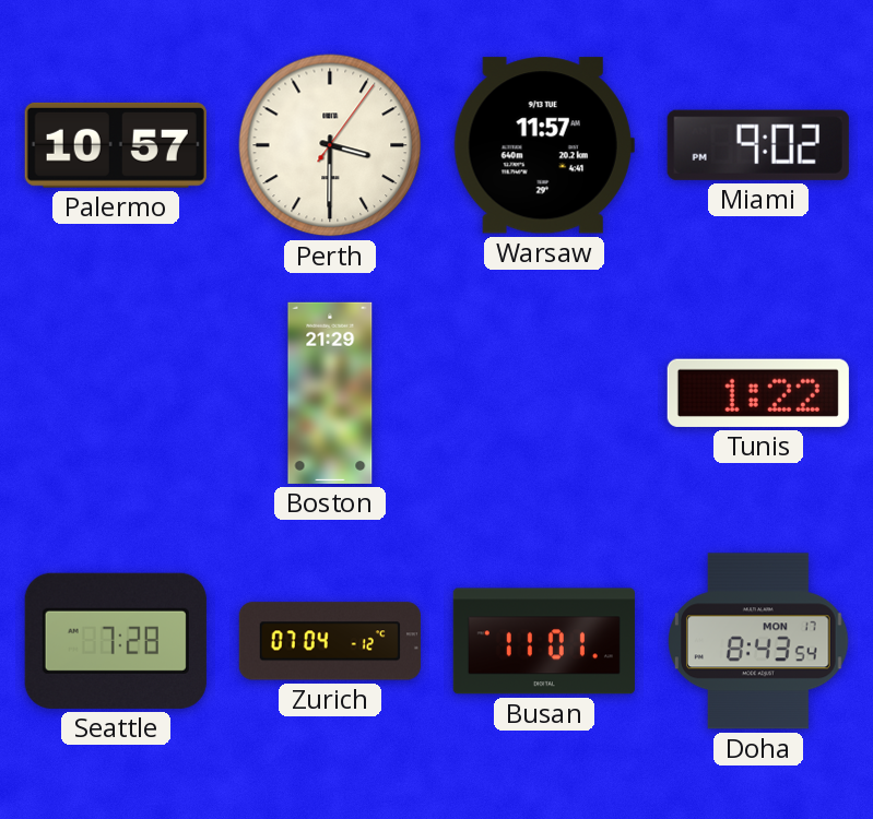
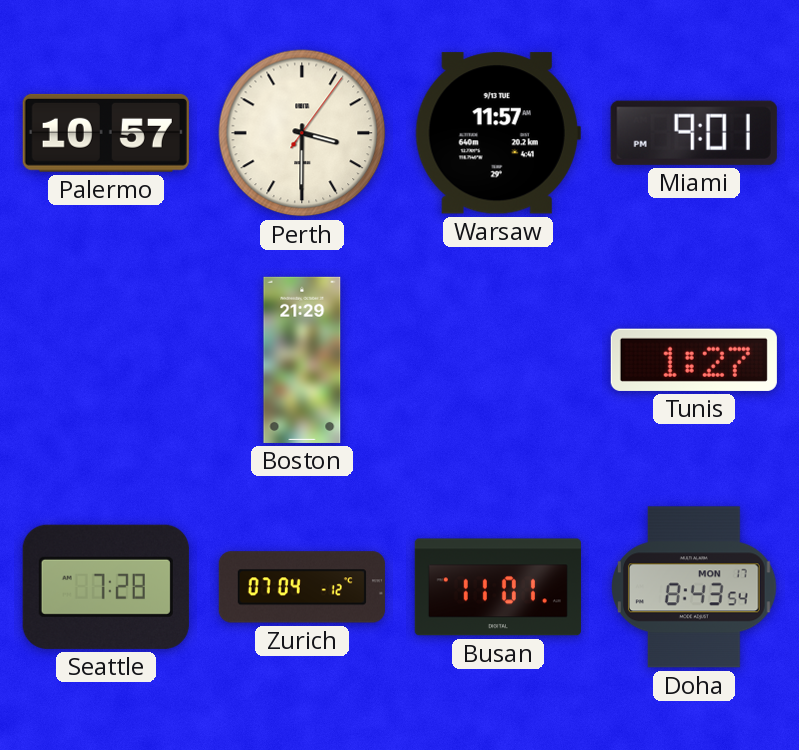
Miami: 9:02 -> 9:01 (694, 133)
Tunis: 1:22 -> 1:27 (694, 360)
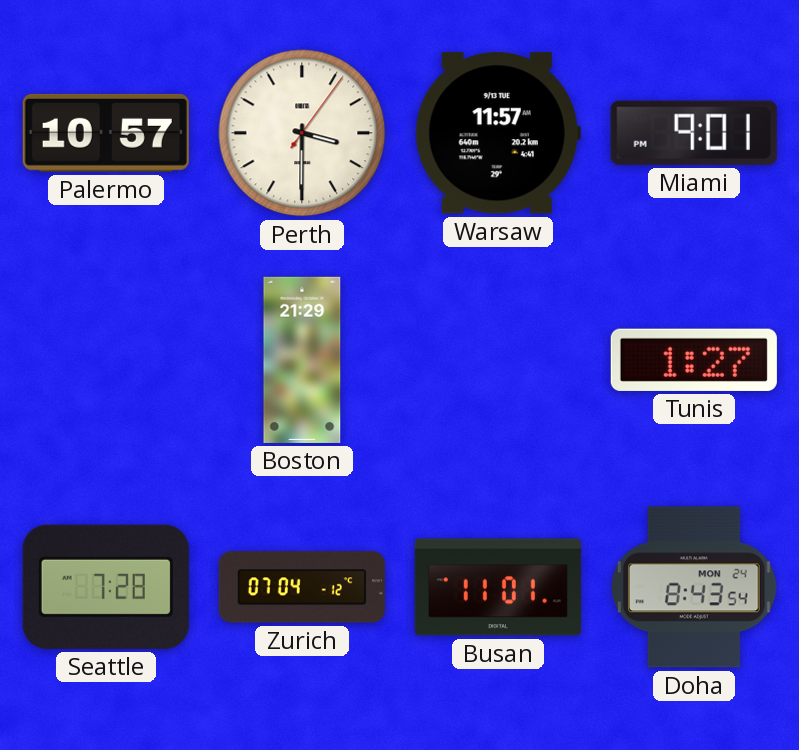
Doha date: MON 17 -> MON 24 (695, 587)
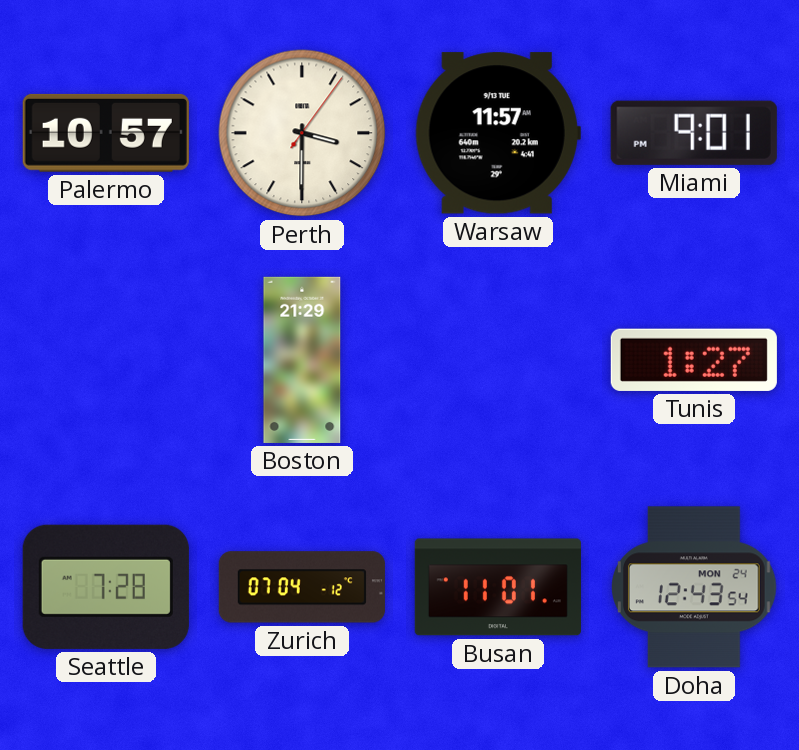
Doha: 8:43 -> 12:43 (695, 587)
